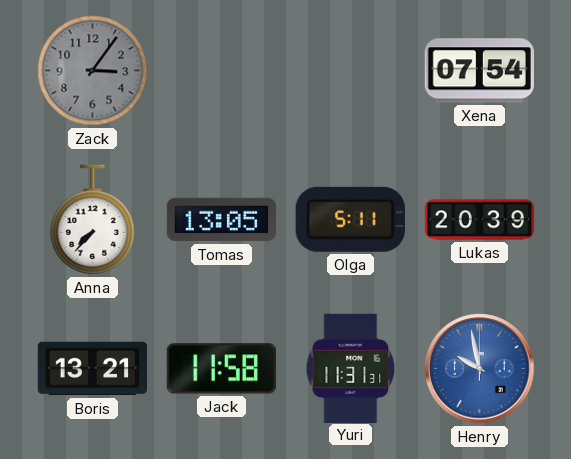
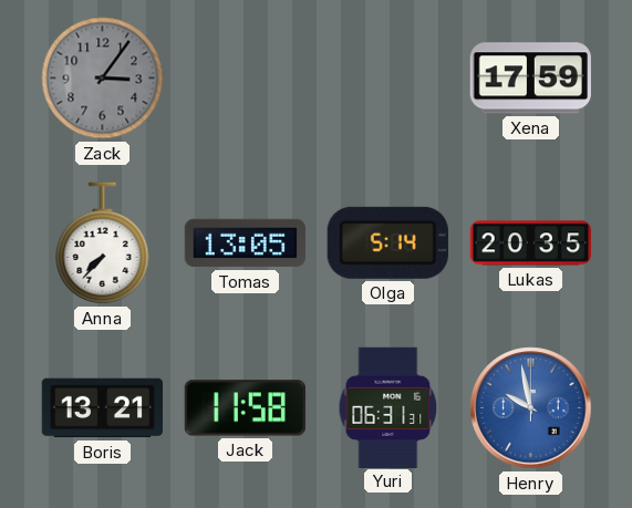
Xena: 07:54 -> 17:59 (530, 79)
Olga: 5:11 -> 5:14 (387, 242)
Lukas: 20:39 -> 20:35 (531, 243)
Yuri: 11:31 -> 06:31 (388, 407)
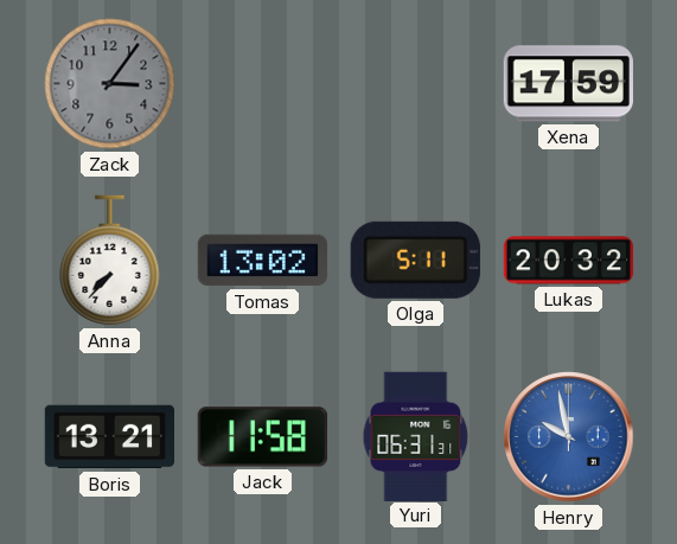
Tomas: 13:05 -> 13:02 (263, 261)
Olga: 5:14 -> 5:11 (415, 260)
Lukas: 20:35 -> 20:32 (569, 261)
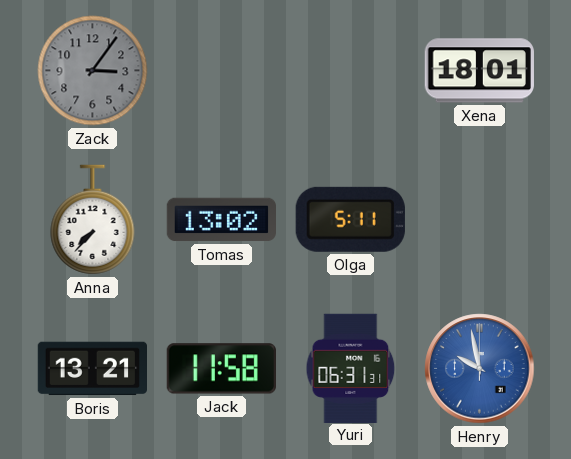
Xena: 17:59 -> 18:01 (479, 71)
Lukas: 20:32 -> none (569, 261)
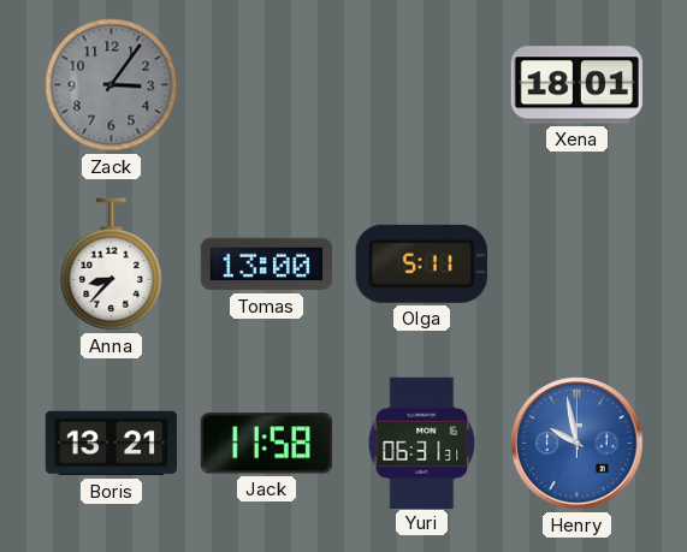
Anna: 7:37 -> 8:37 (112, 265)
Tomas: 13:02 -> 13:00 (267, 265)
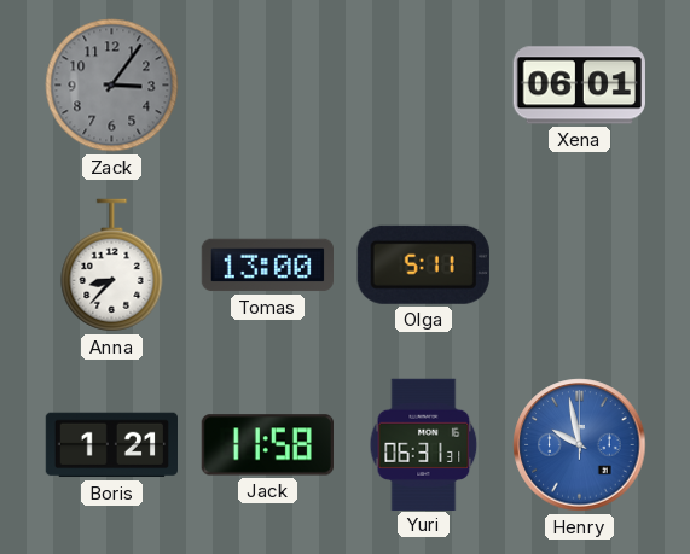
Xena: 18:01 -> 06:01 (579, 86)
Boris: 13:21 -> 1:21 (111, 445)
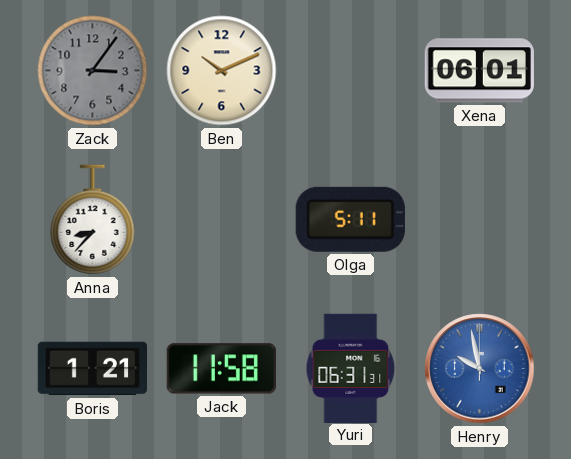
Ben: none -> 10:11 (222, 71)
Tomas: 13:00 -> none (268, 266)
